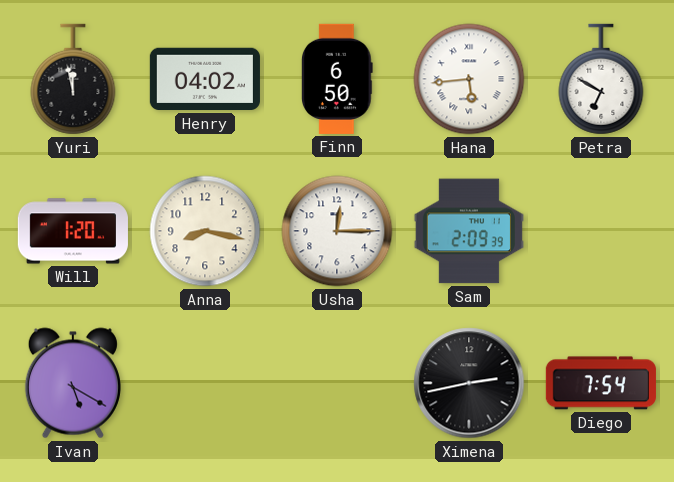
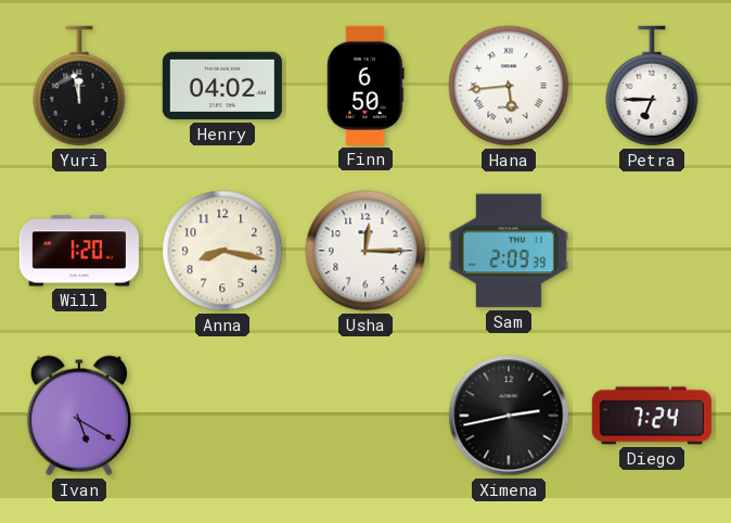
Petra: 6:50 -> 6:45 (652, 86)
Diego: 7:54 -> 7:24 (652, 416)
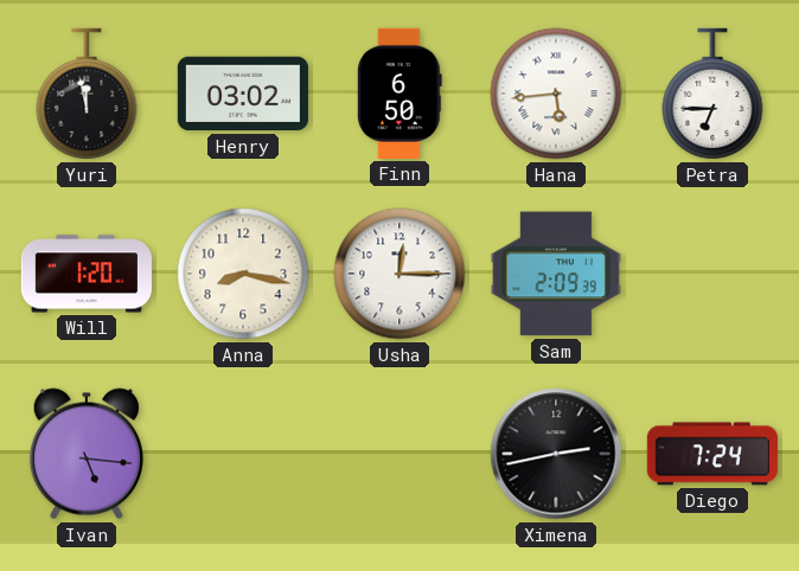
Henry: 04:02 -> 03:02 (243, 94)
Ivan: 5:20 -> 5:16 (87, 454)
